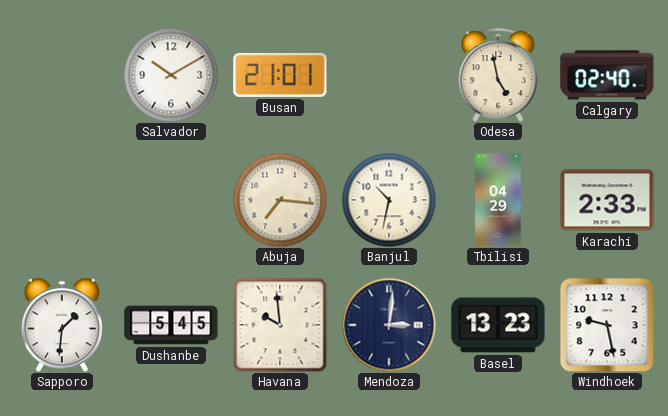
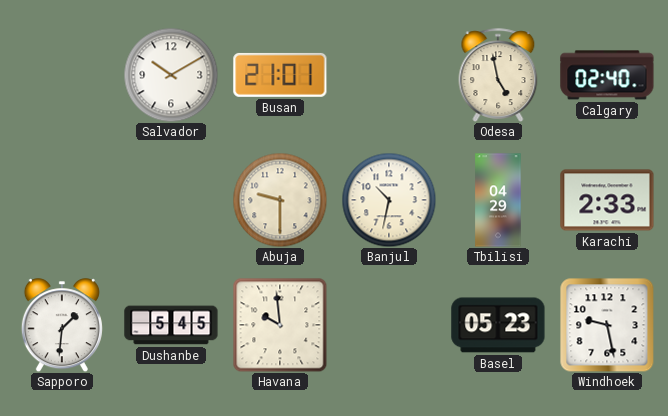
Abuja: 7:16 -> 9:30 (280, 200)
Mendoza: 3:01 -> none (389, 325)
Basel: 13:23 -> 05:23 (498, 325)
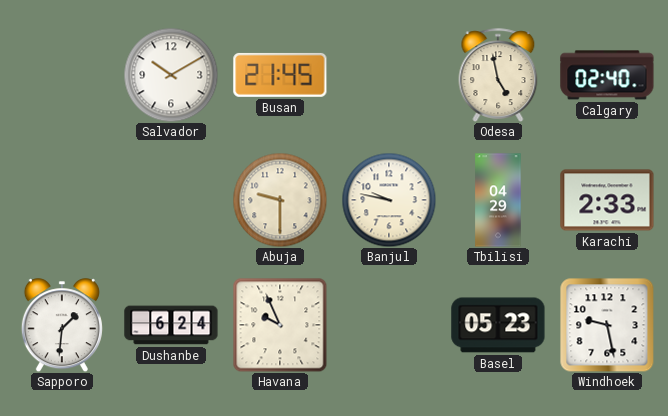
Busan: 21:01 -> 21:45 (280, 75)
Banjul: 10:32 -> 9:47 (389, 200)
Dushanbe: 5:45 -> 6:24 (171, 325)
Havana: 9:59 -> 9:56 (280, 325)
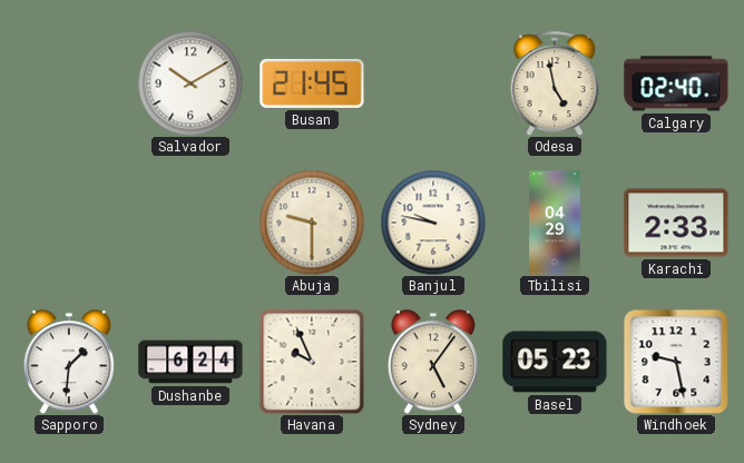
Sydney: none -> 5:06 (433, 362)
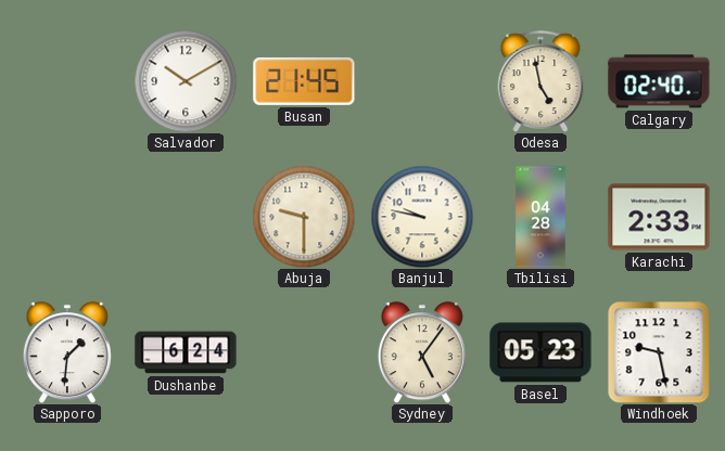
Tbilisi: 04:29 -> 04:28 (540, 217)
Havana: 9:56 -> none (312, 362)
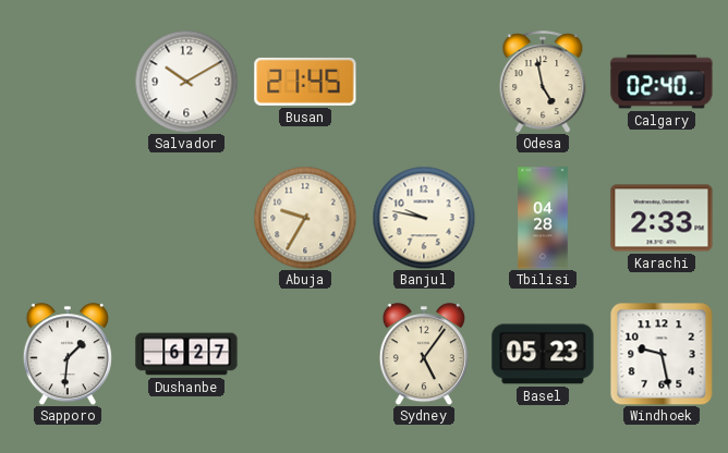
Abuja: 9:30 -> 9:35 (305, 218)
Dushanbe: 6:24 -> 6:27 (186, 354)
